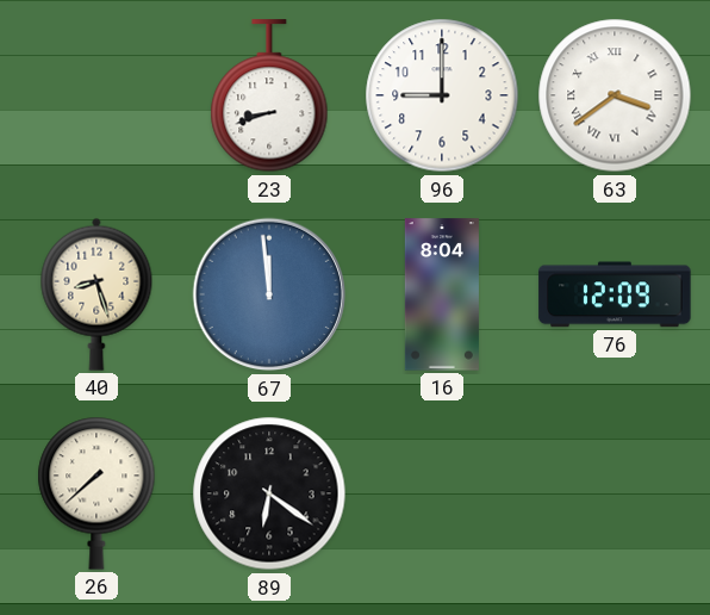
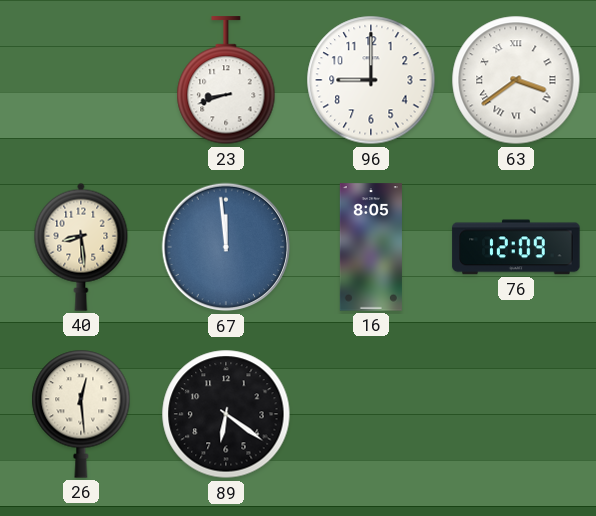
40: 8:27 -> 8:29 (81, 247)
16: 8:04 -> 8:05 (371, 247)
26: 7:38 -> 12:29 (81, 414)
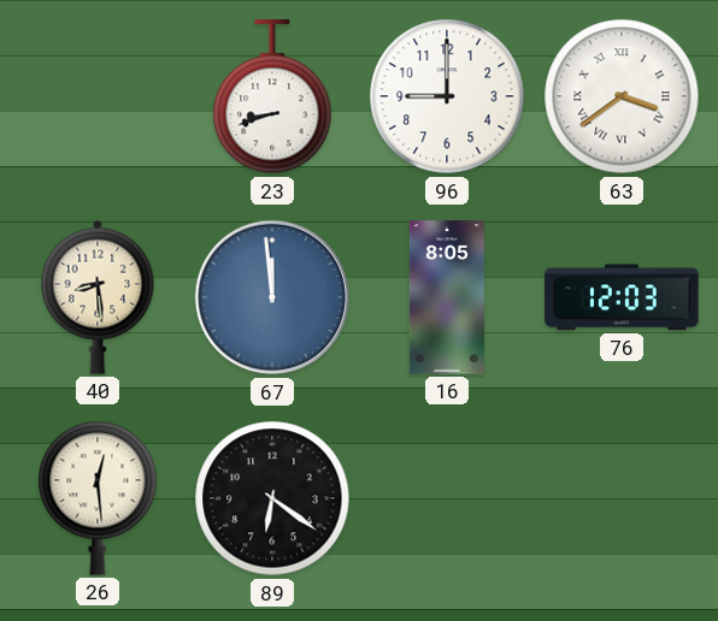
76: 12:09 -> 12:03 (622, 297)
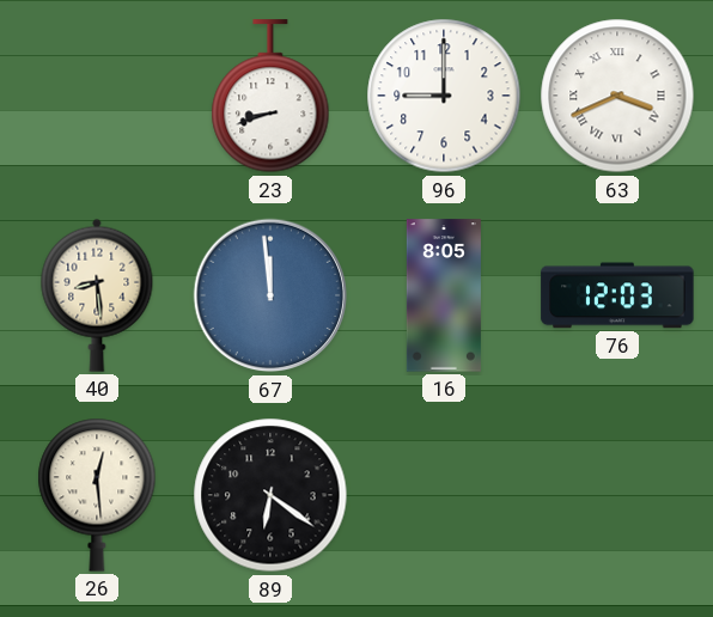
63: 3:39 -> 3:41 (617, 96)
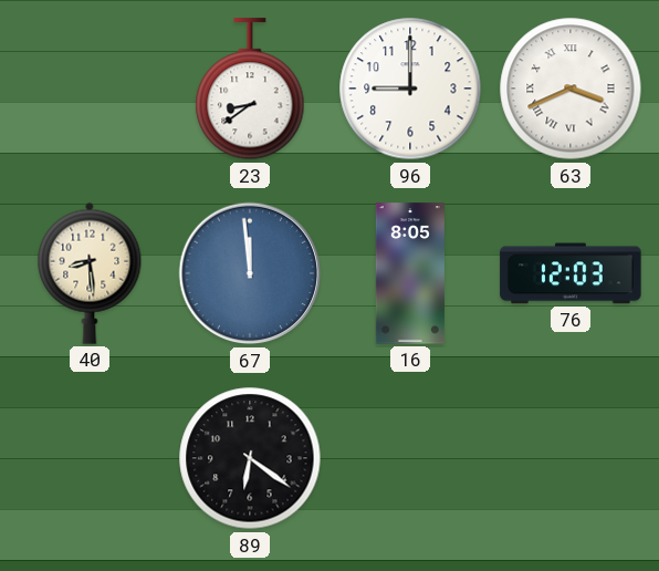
23: 8:42 -> 8:39 (250, 90)
26: 12:29 -> none (97, 495)
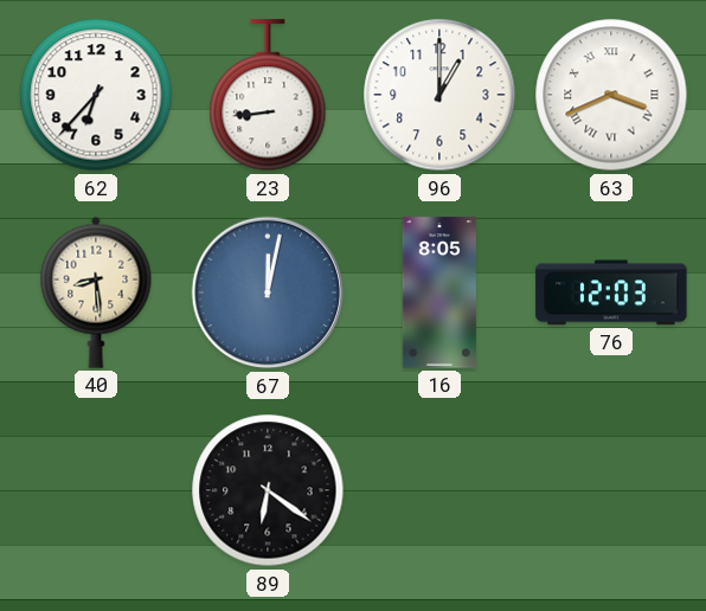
62: none -> 6:37 (96, 95)
23: 8:39 -> 8:44 (268, 96)
96: 9:00 -> 1:00 (439, 95)
67: 11:59 -> 12:02 (268, 292)
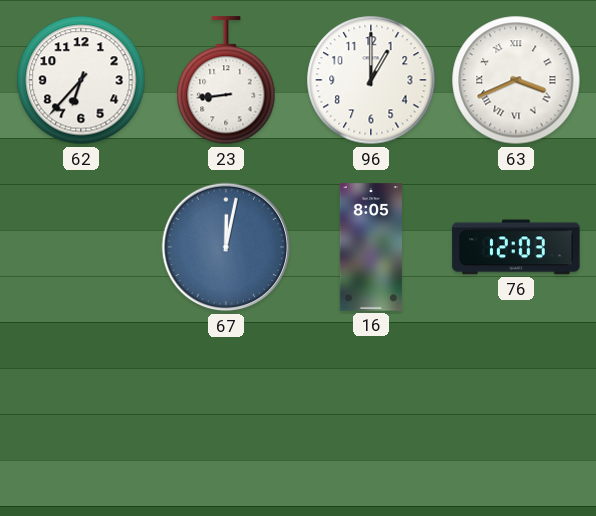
40: 8:29 -> none (96, 292)
89: 6:21 -> none (268, 490)
